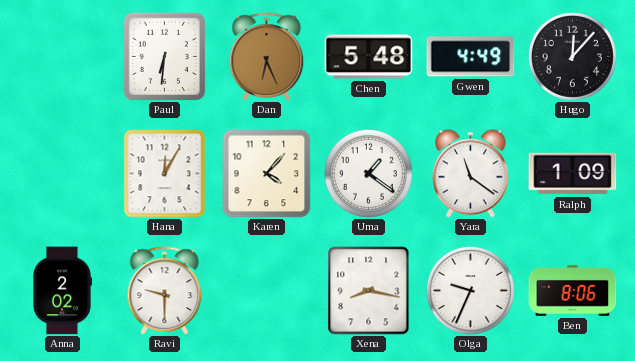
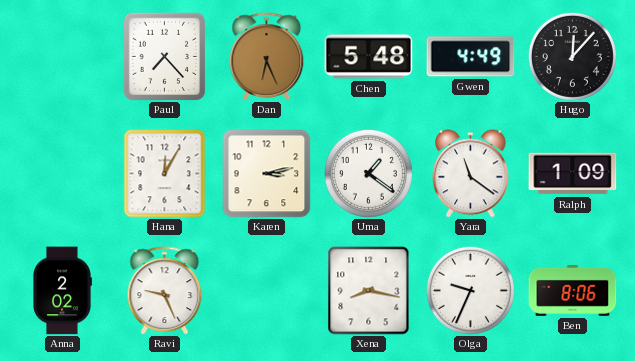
Paul: 6:31 -> 7:23 (164, 56)
Karen: 4:07 -> 3:13 (267, 174)
Ravi: 9:30 -> 9:26 (165, 290)
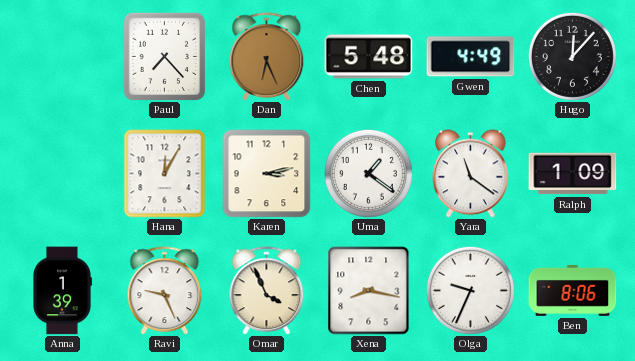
Anna: 2:02 -> 1:39 (63, 291)
Omar: none -> 3:56 (267, 290)
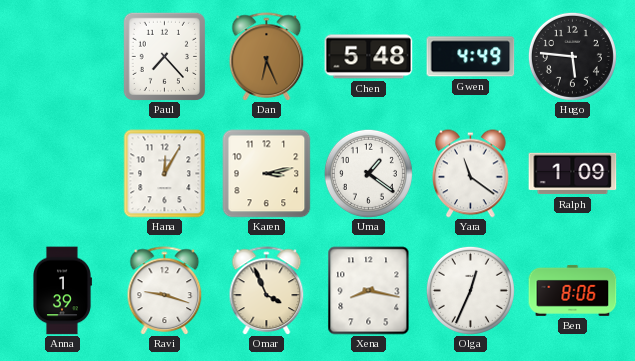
Hugo: 12:07 -> 5:46 (572, 56)
Ravi: 9:26 -> 9:18 (165, 290)
Olga: 9:34 -> 12:34 (470, 290)
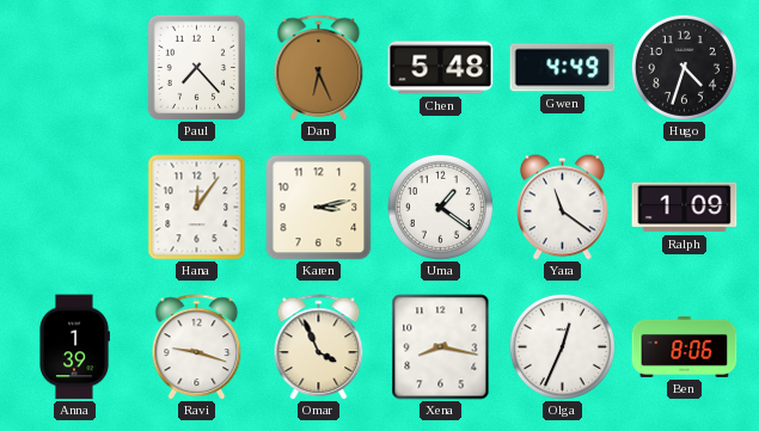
Hugo: 5:46 -> 4:33 (684, 67)
Hana: 12:05 -> 12:06 (197, 208)
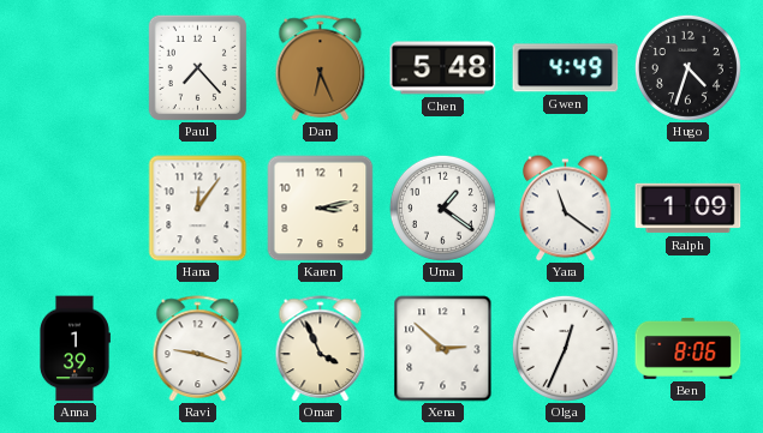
Xena: 8:17 -> 2:52 (443, 349)
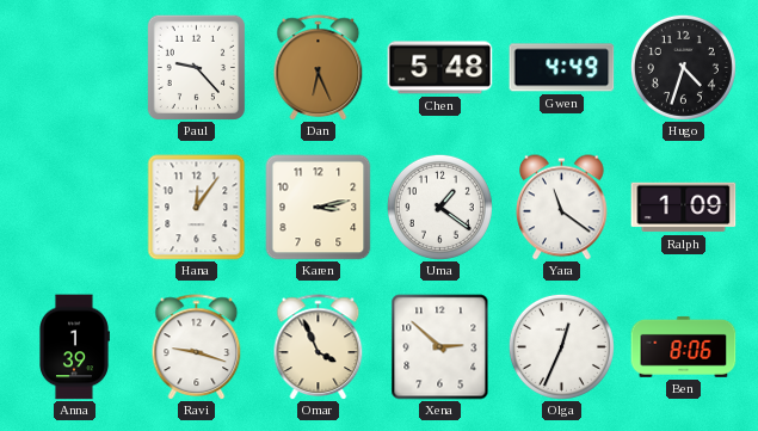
Paul: 7:23 -> 9:23 (196, 67)
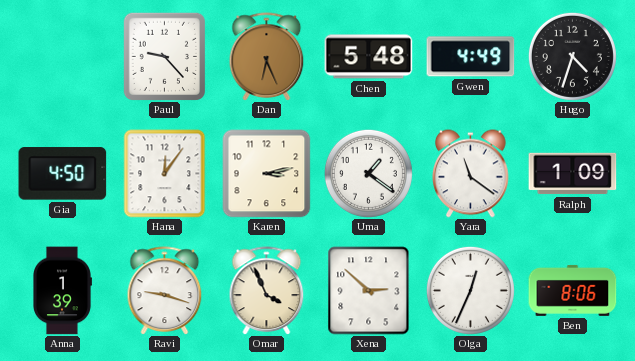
Gia: none -> 4:50 (63, 174)
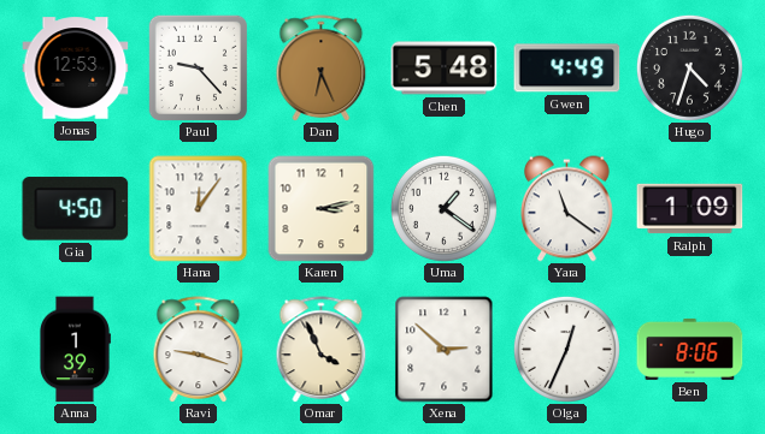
Jonas: none -> 12:53 (76, 69)
